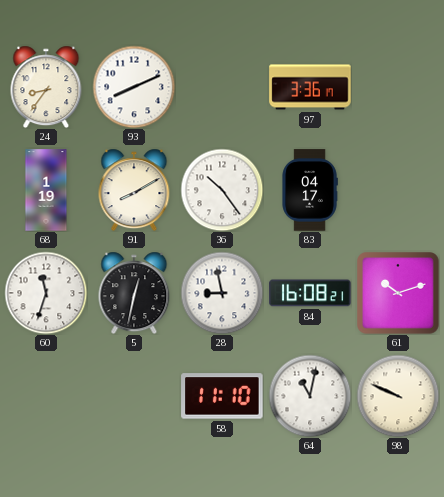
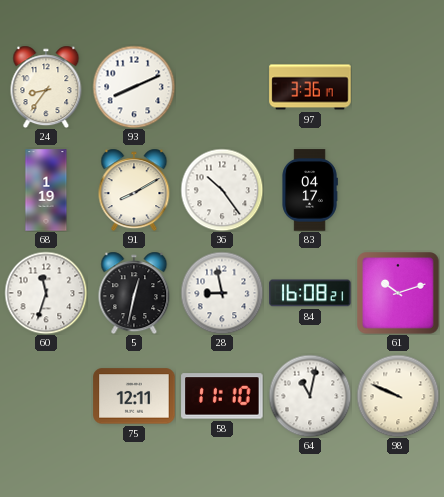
75: none -> 12:11 (134, 396)
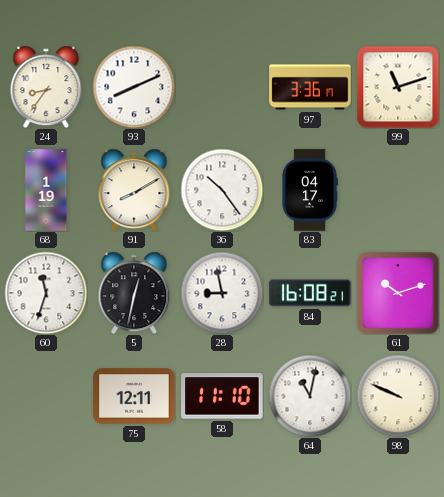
99: none -> 11:12 (398, 87)
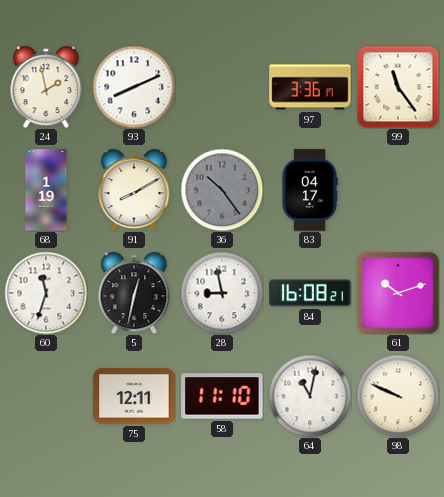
24: 8:36 -> 1:58 (46, 87)
99: 11:12 -> 11:24 (398, 87)
36 dial: white -> grey (222, 190)
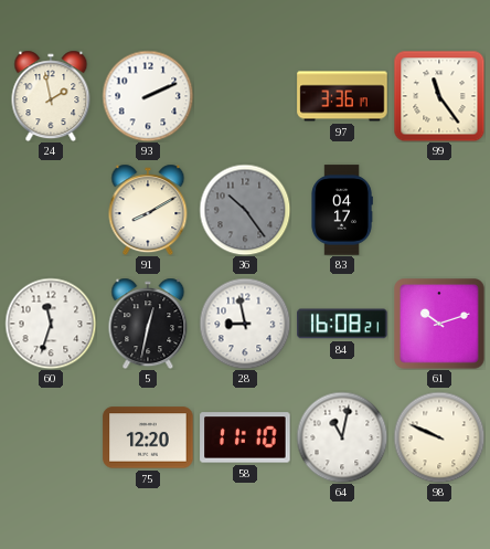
93: 8:11 -> 2:11 (148, 96)
68: 1:19 -> none (46, 190)
75: 12:11 -> 12:20 (148, 437)
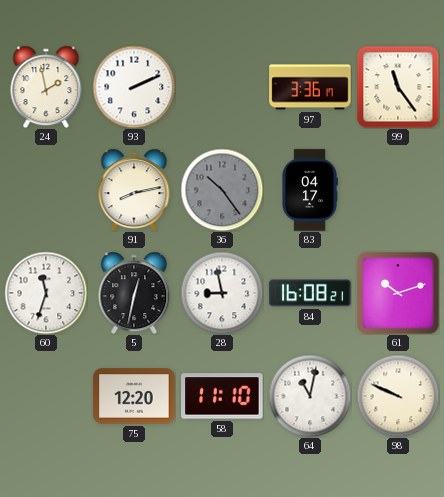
91: 8:10 -> 8:13 (134, 190)
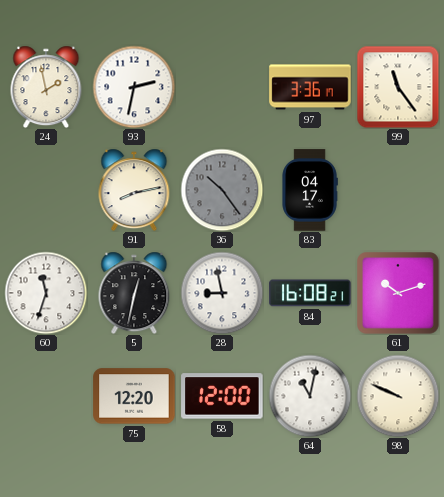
93: 2:11 -> 2:32 (134, 87)
58: 11:10 -> 12:00 (222, 396)
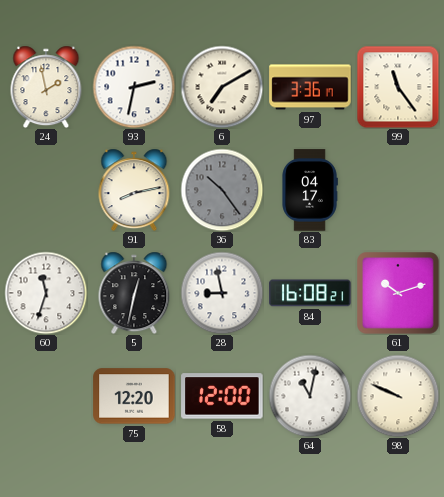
6: none -> 7:10 (222, 87)
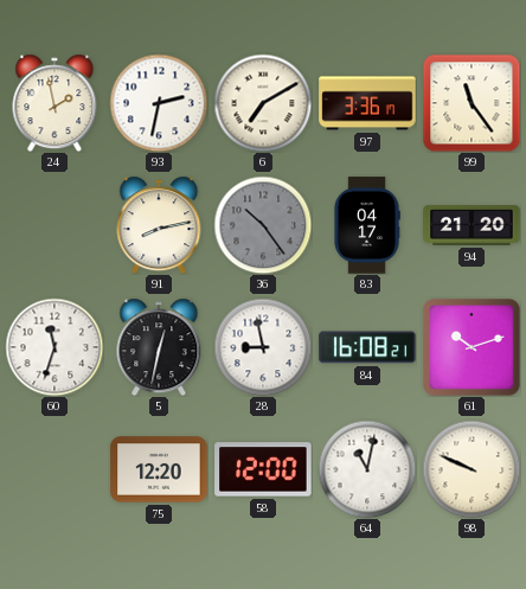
94: none -> 21:20 (472, 225)
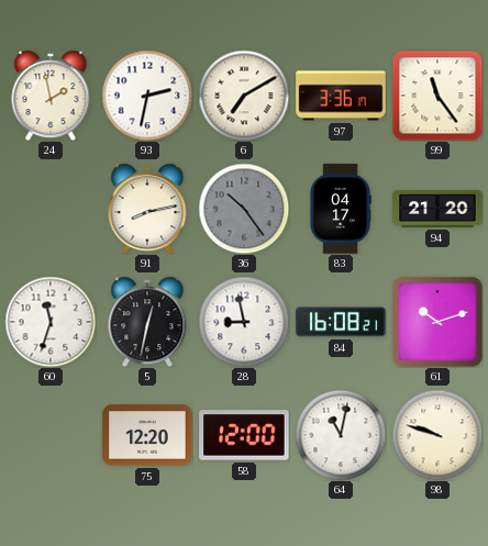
98: 9:49 -> 9:48 (437, 435)
